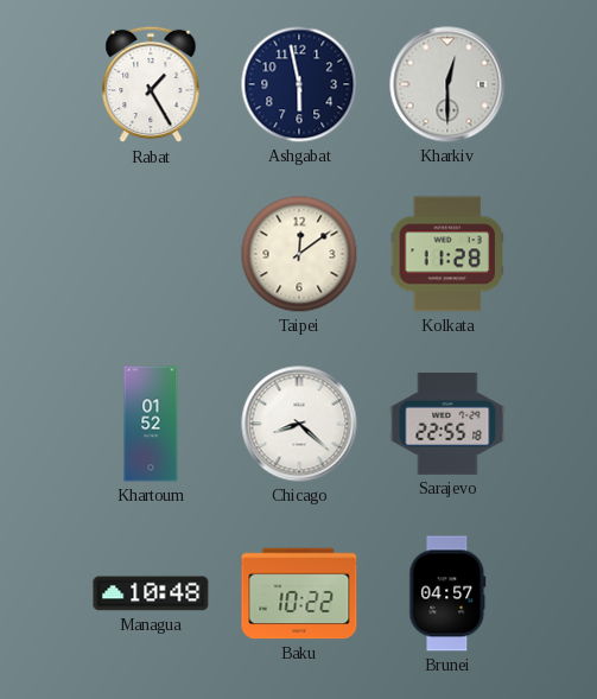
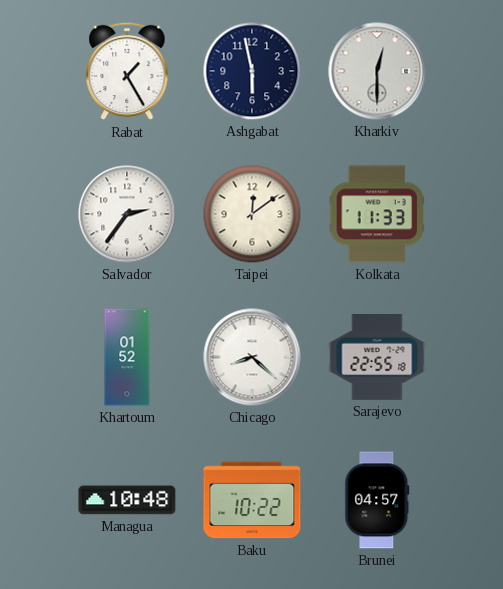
Salvador: none -> 2:36 (127, 214)
Kolkata: 11:28 -> 11:33 (376, 214)
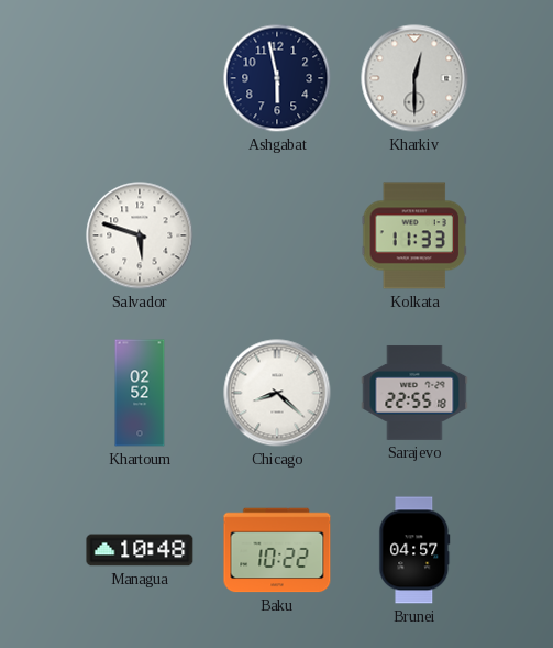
Rabat: 1:25 -> none (127, 71)
Salvador: 2:36 -> 5:48 (140, 235)
Taipei: 12:09 -> none (252, 214)
Khartoum: 01:52 -> 02:52 (140, 393)
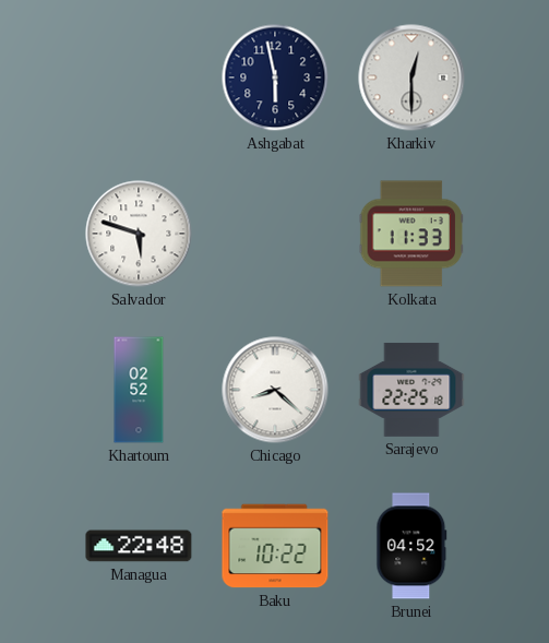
Sarajevo: 22:55 -> 22:25 (411, 390)
Managua: 10:48 -> 22:48 (139, 546)
Brunei: 04:57 -> 04:52 (411, 546)
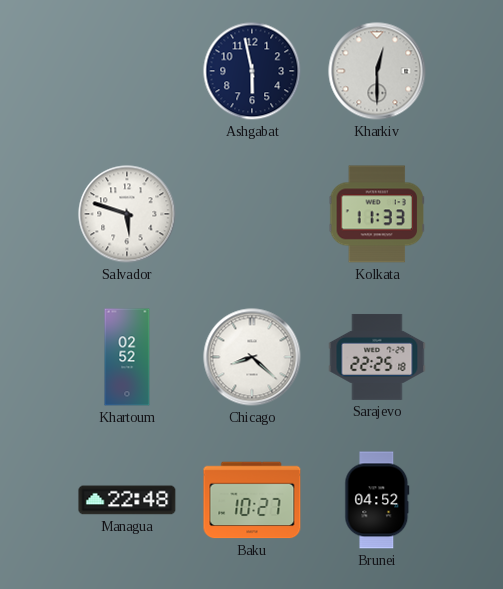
Baku: 10:22 -> 10:27 (252, 500)
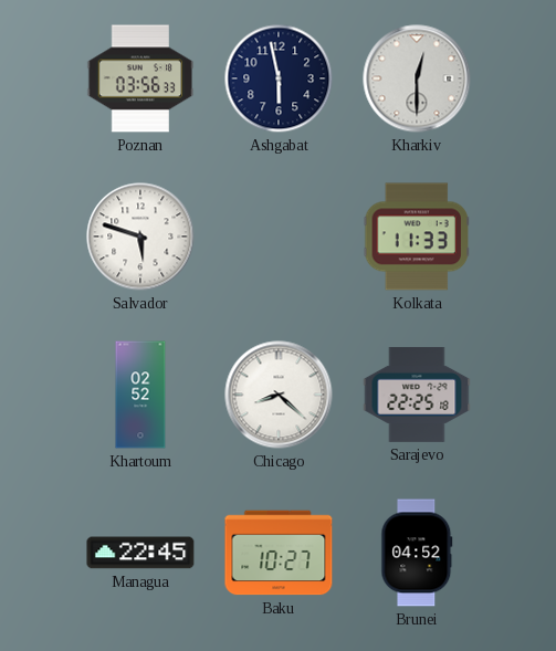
Poznan: none -> 03:56 (140, 78)
Managua: 22:48 -> 22:45 (140, 553)
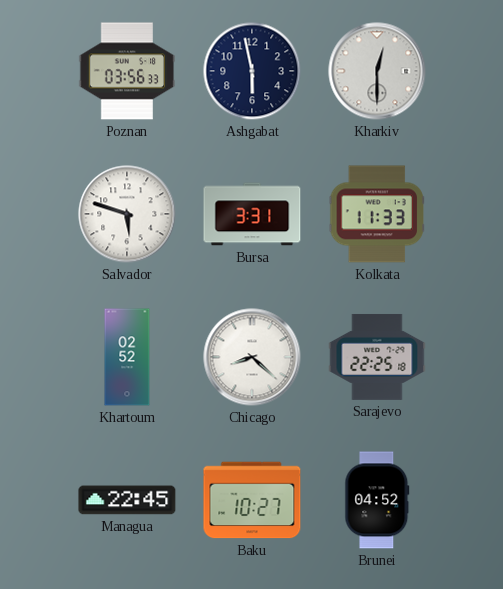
Bursa: none -> 3:31 (252, 214)
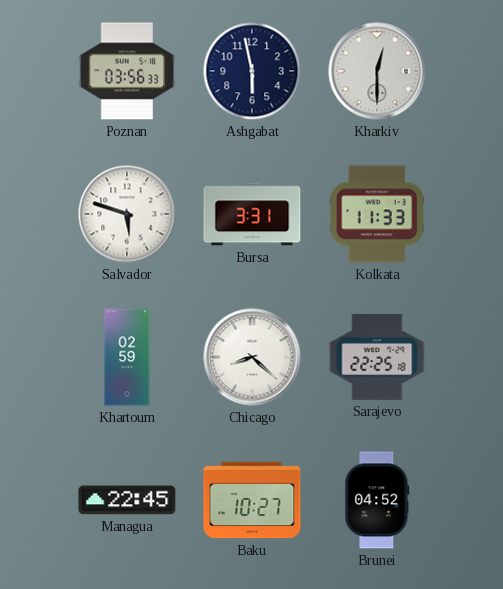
Khartoum: 02:52 -> 02:59 (127, 357)
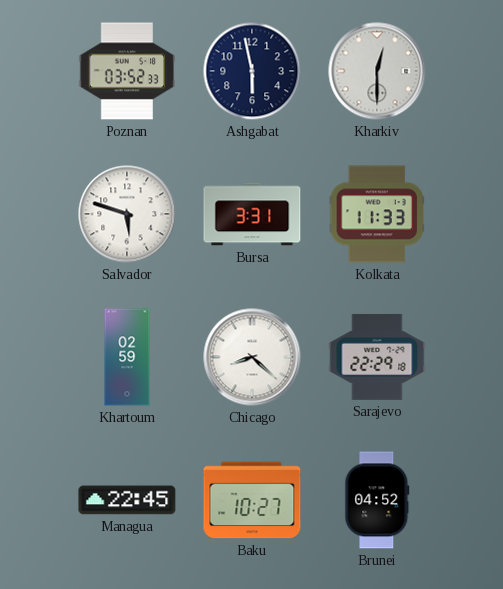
Poznan: 03:56 -> 03:52 (127, 71)
Sarajevo: 22:25 -> 22:29 (377, 357)
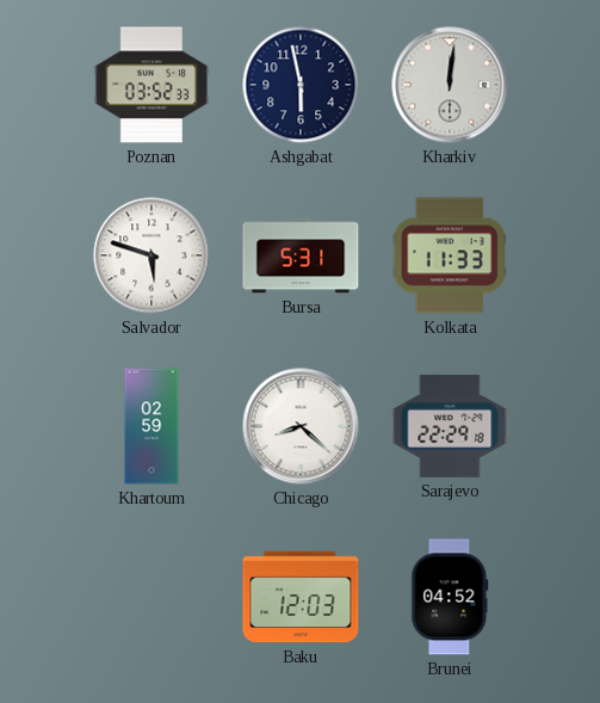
Kharkiv: 12:30 -> 12:01 (450, 85)
Bursa: 3:31 -> 5:31 (301, 255)
Managua: 22:45 -> none (127, 500)
Baku: 10:27 -> 12:03 (301, 597)
